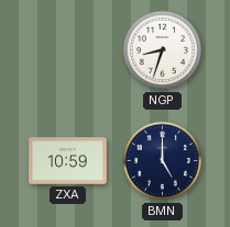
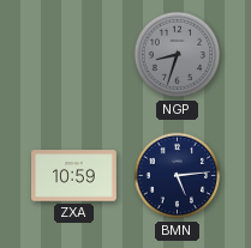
NGP dial: white -> grey (178, 55)
BMN: 5:00 -> 5:14 (178, 176)
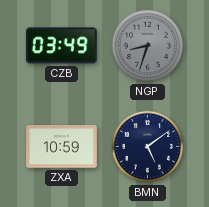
CZB: none -> 03:49 (61, 46)
BMN: 5:14 -> 5:09 (148, 147)
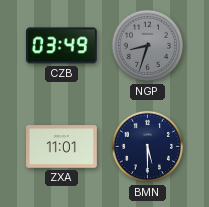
ZXA: 10:59 -> 11:01 (62, 147)
BMN: 5:09 -> 5:30 (148, 147)
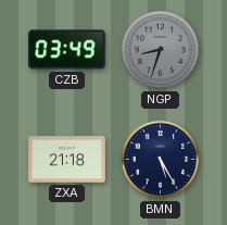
ZXA: 11:01 -> 21:18 (67, 160)
BMN: 5:30 -> 5:25 (161, 160)
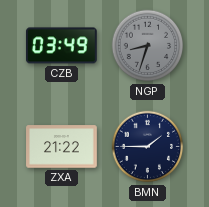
ZXA: 21:18 -> 21:22 (62, 147)
BMN: 5:25 -> 1:45 (148, 147)
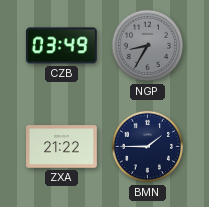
NGP: 8:33 -> 8:35 (148, 46)
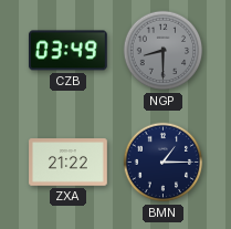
NGP: 8:35 -> 8:30 (164, 51)
BMN: 1:45 -> 1:15 (164, 163)
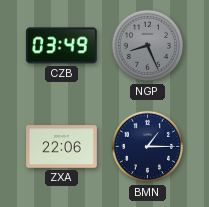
NGP: 8:30 -> 8:26 (148, 46)
ZXA: 21:22 -> 22:06 (62, 147)
